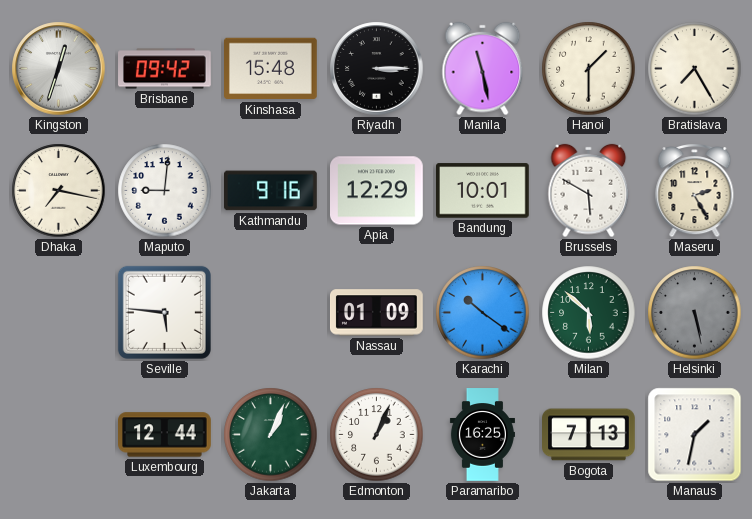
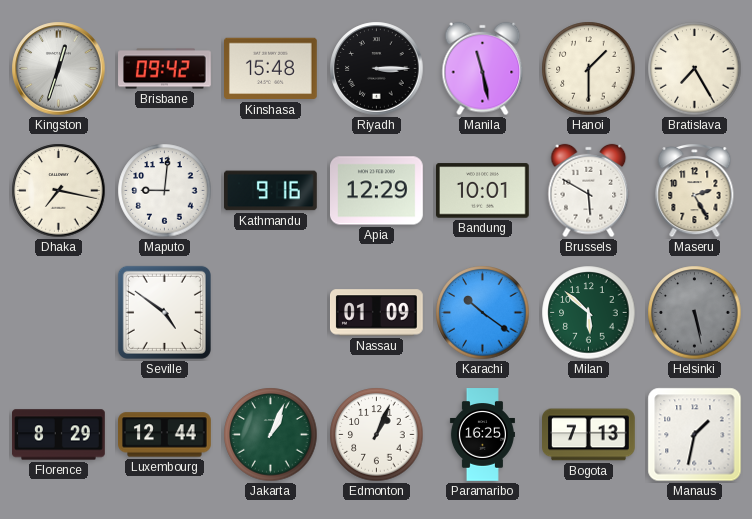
Seville: 5:46 -> 4:51 (164, 312)
Florence: none -> 8:29 (59, 435)
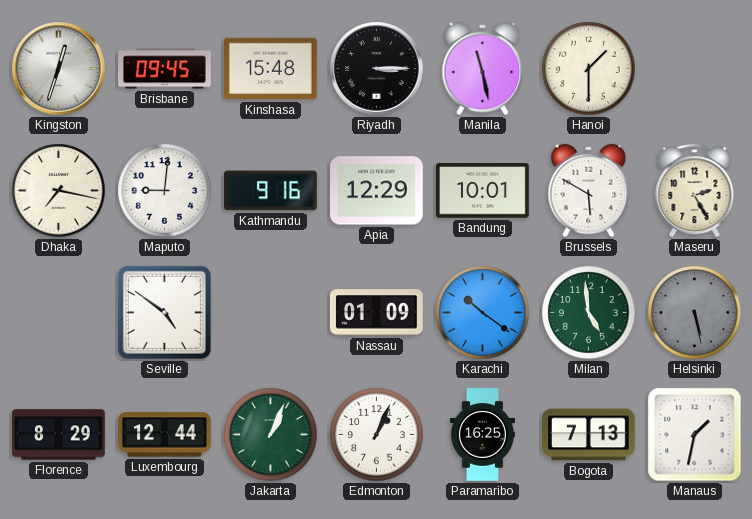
Brisbane: 09:42 -> 09:45 (165, 69)
Bratislava: 7:25 -> none (695, 69)
Milan: 5:52 -> 4:59 (589, 313)
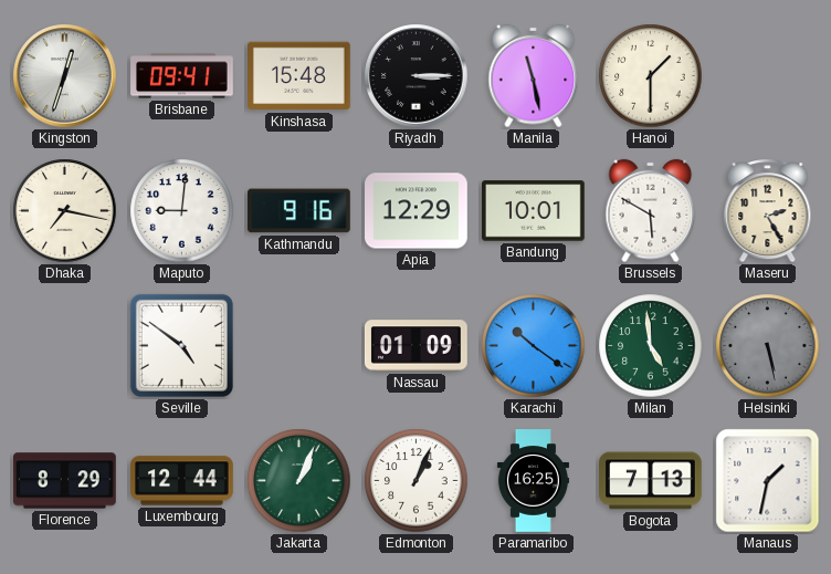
Brisbane: 09:45 -> 09:41 (182, 76)
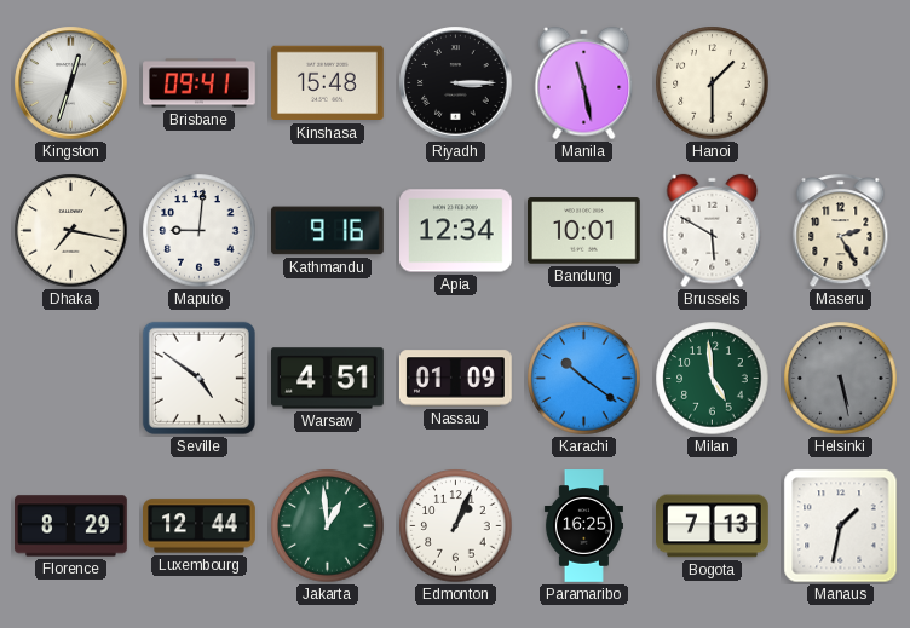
Apia: 12:29 -> 12:34 (456, 231)
Warsaw: none -> 4:51 (328, 379)
Jakarta: 1:04 -> 12:59 (328, 526)
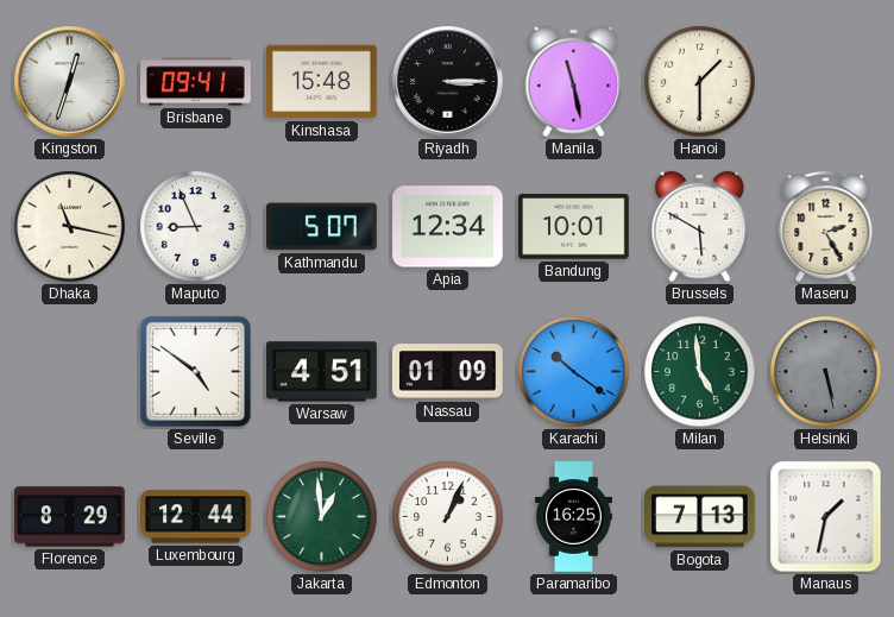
Dhaka: 7:17 -> 11:17 (70, 227)
Maputo: 9:01 -> 8:56 (196, 227)
Kathmandu: 9:16 -> 5:07 (322, 227)
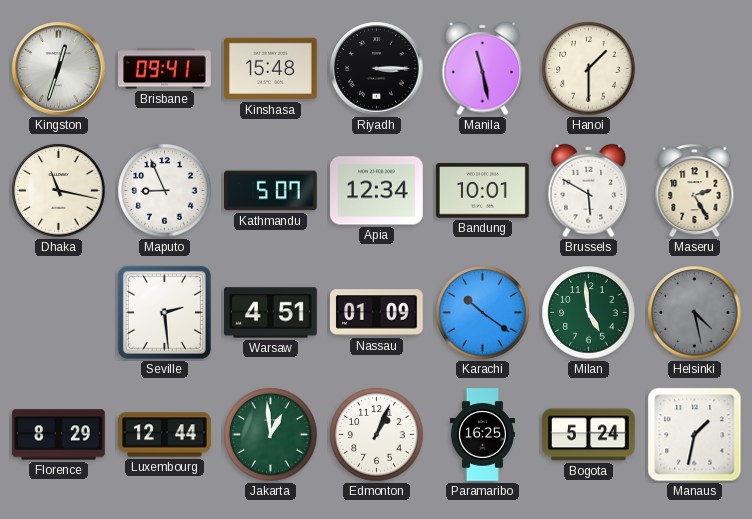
Seville: 4:51 -> 2:29 (164, 312)
Helsinki: 5:28 -> 4:28 (695, 313)
Bogota: 7:13 -> 5:24 (589, 435)
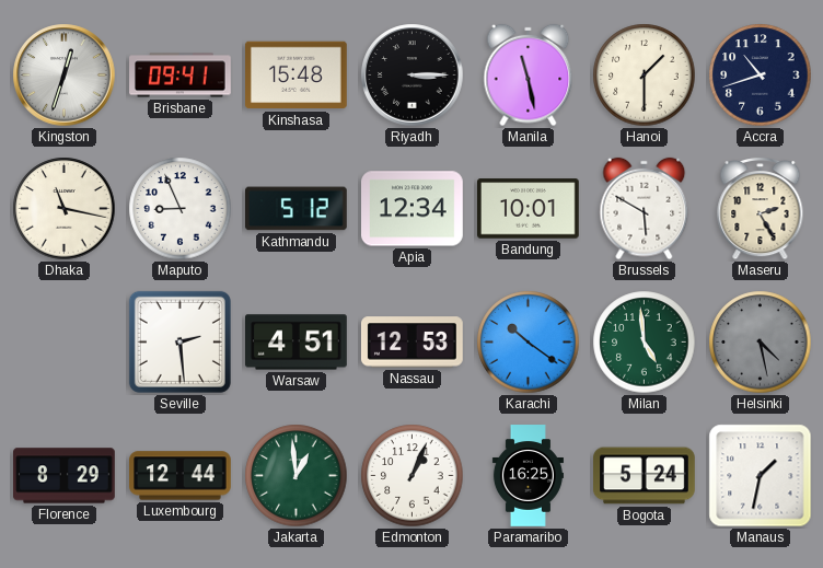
Accra: none -> 10:42 (761, 76)
Kathmandu: 5:07 -> 5:12 (297, 209)
Nassau: 01:09 -> 12:53 (413, 343)
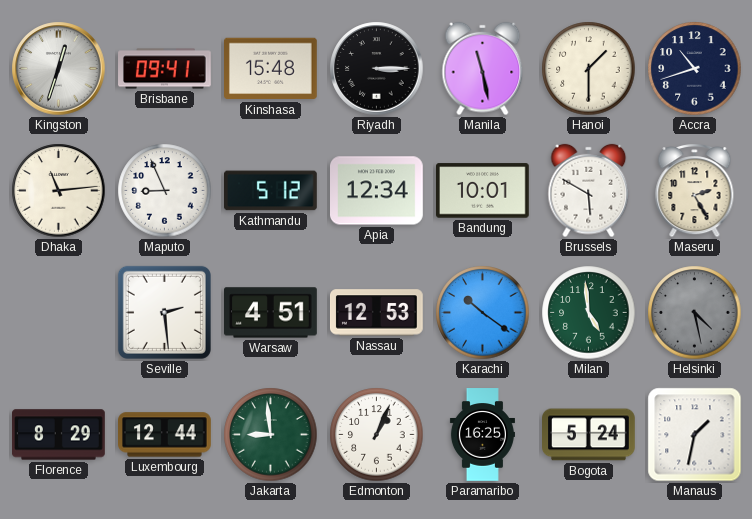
Dhaka: 11:17 -> 11:14 (59, 191)
Jakarta: 12:59 -> 8:59 (271, 435)
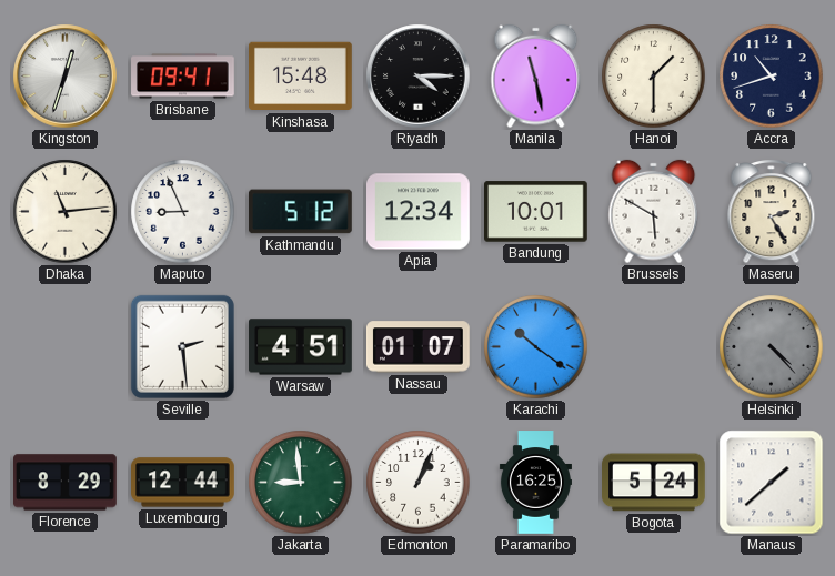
Riyadh: 3:15 -> 4:15 (419, 77)
Nassau: 12:53 -> 01:07 (419, 347)
Milan: 4:59 -> none (589, 313)
Helsinki: 4:28 -> 4:23 (772, 347)
Manaus: 1:32 -> 1:38 (772, 483)
